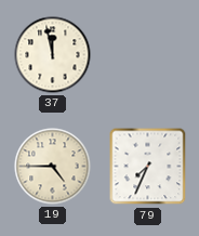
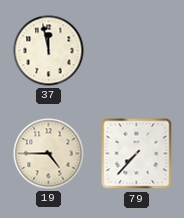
79: 7:34 -> 7:37 (137, 154)
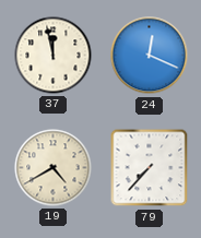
24: none -> 12:19 (150, 56)
19: 4:45 -> 4:40 (54, 168)
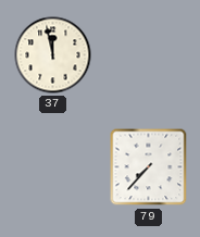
24: 12:19 -> none (150, 56)
19: 4:40 -> none (54, 168)
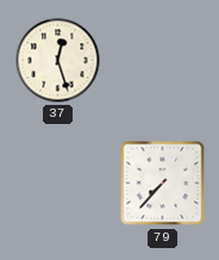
37: 11:58 -> 12:27 (58, 61)
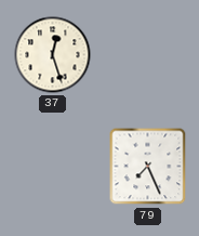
79: 7:37 -> 7:26 (148, 167)
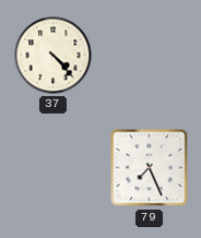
37: 12:27 -> 4:23 (54, 56)
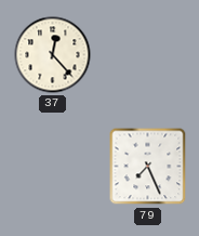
37: 4:23 -> 12:23 (53, 55)
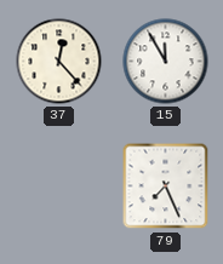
15: none -> 11:55 (166, 62)
